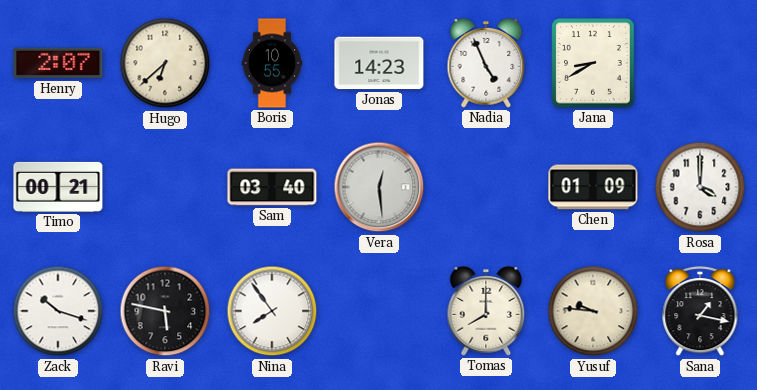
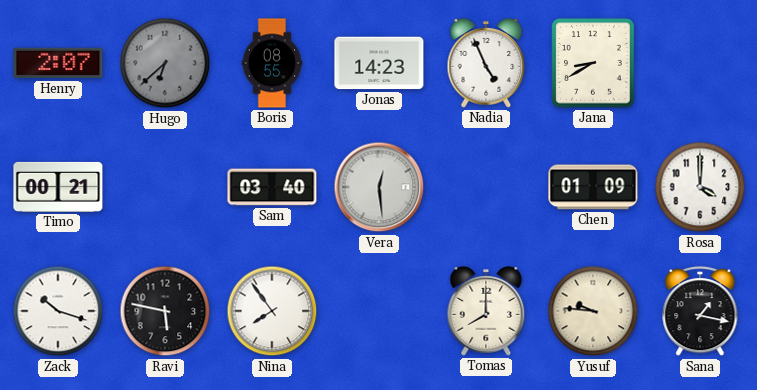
Hugo dial: cream -> grey (165, 63)
Boris: 10:55 -> 08:55 (272, 63)
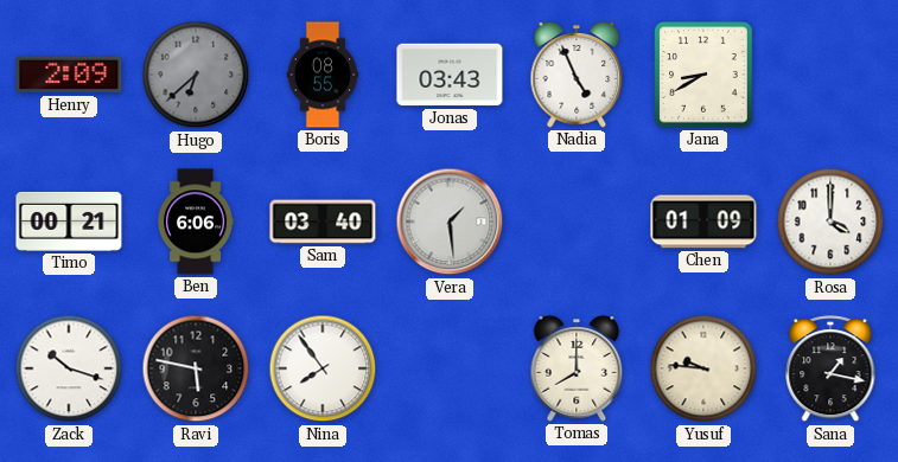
Henry: 2:07 -> 2:09 (69, 75)
Jonas: 14:23 -> 03:43 (450, 75)
Ben: none -> 6:06 (195, 222)
Vera: 12:29 -> 1:29 (450, 222)
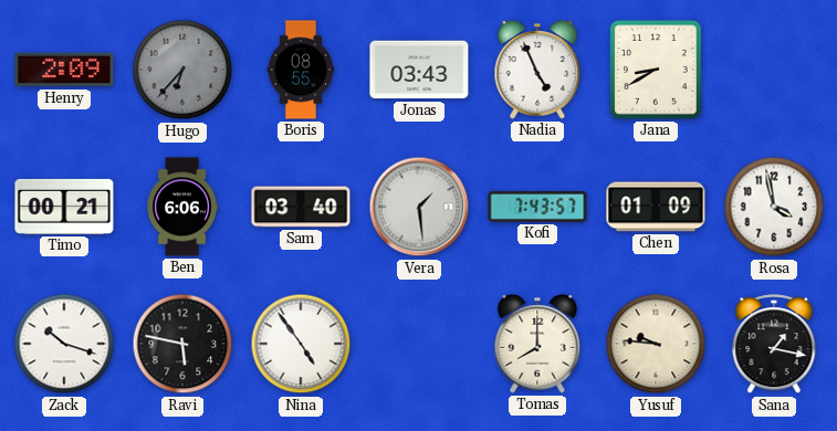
Hugo: 6:38 -> 6:37 (182, 70)
Kofi: none -> 7:43 (537, 207)
Rosa: 4:00 -> 3:58 (774, 207)
Nina: 7:54 -> 4:54 (301, 344)
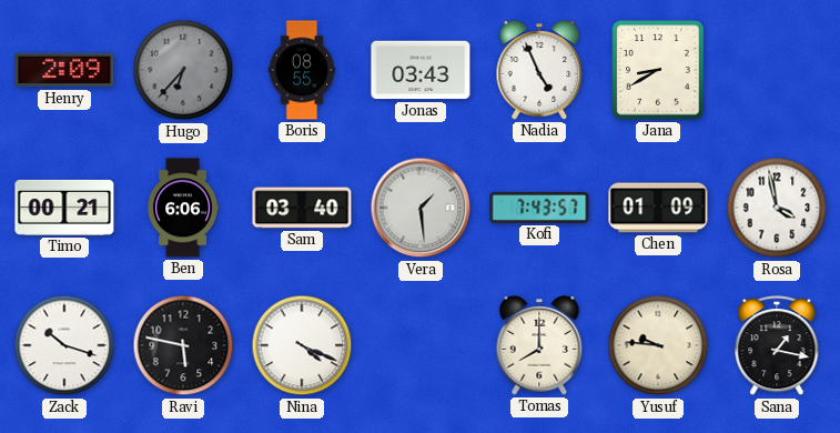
Nina: 4:54 -> 4:19 (302, 345)
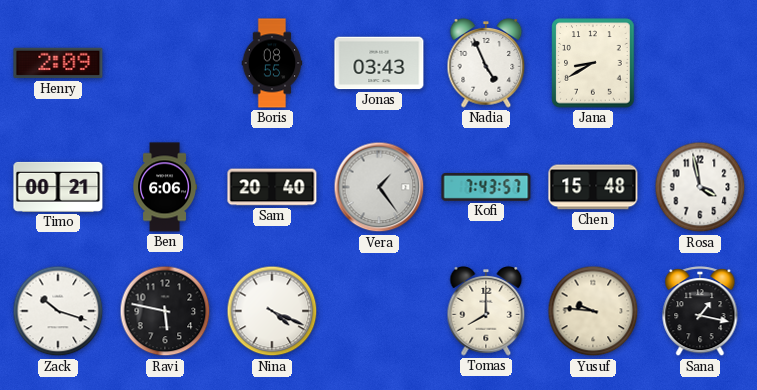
Hugo: 6:37 -> none (183, 70)
Sam: 03:40 -> 20:40 (272, 187)
Vera: 1:29 -> 1:24 (379, 187)
Chen: 01:09 -> 15:48 (593, 187)
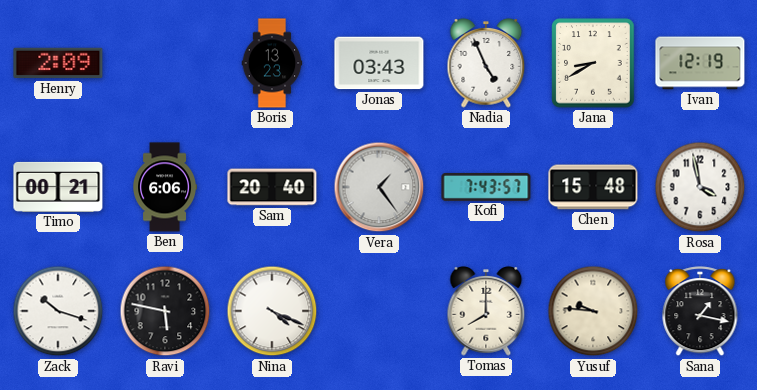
Boris: 08:55 -> 13:23 (272, 63)
Ivan: none -> 12:19 (700, 63)
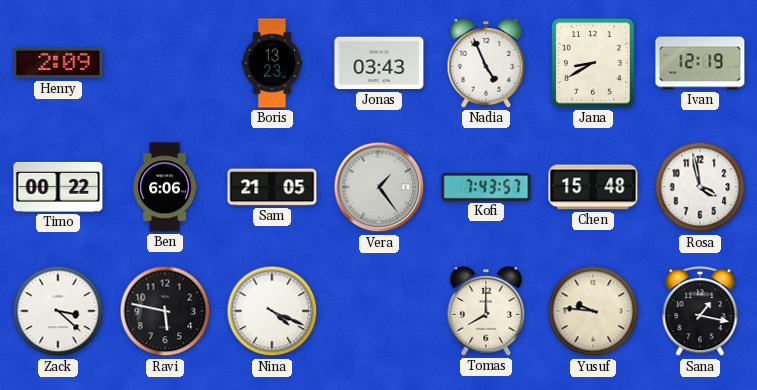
Timo: 00:21 -> 00:22 (58, 187)
Sam: 20:40 -> 21:05 (272, 187)
Zack: 10:18 -> 3:22 (58, 311)
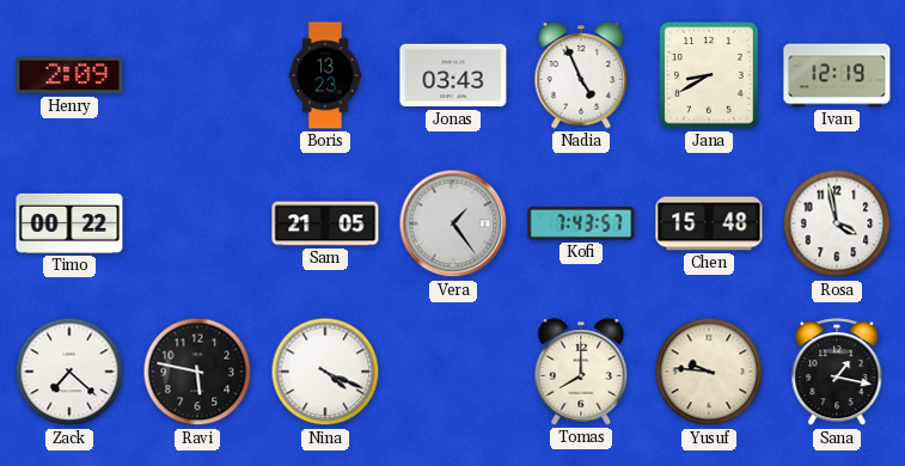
Ben: 6:06 -> none (164, 187)
Zack: 3:22 -> 7:22 (69, 372)
